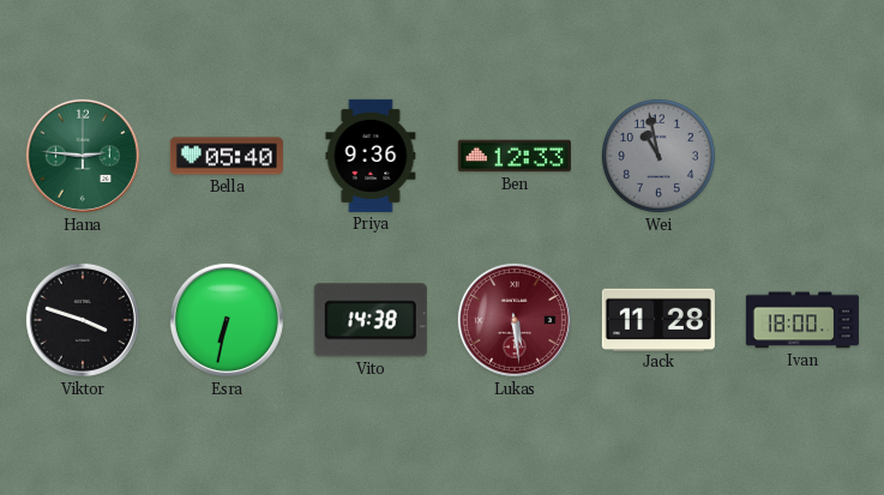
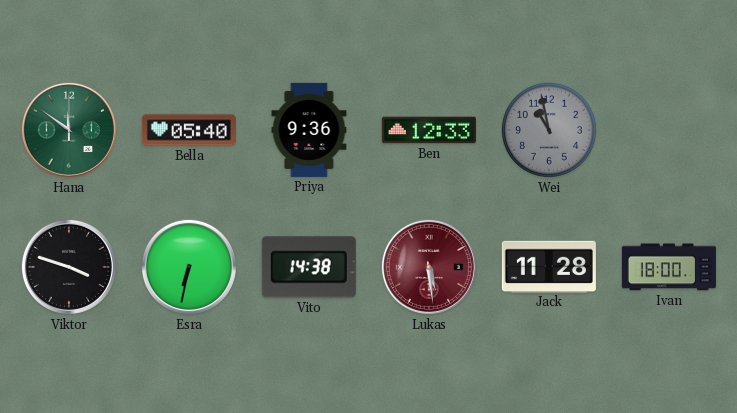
Hana: 2:46 -> 11:51 (69, 130)
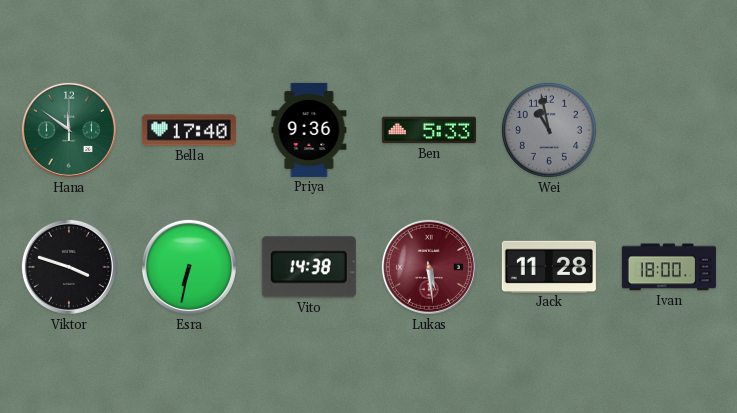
Bella: 05:40 -> 17:40 (189, 130)
Ben: 12:33 -> 5:33 (429, 130)
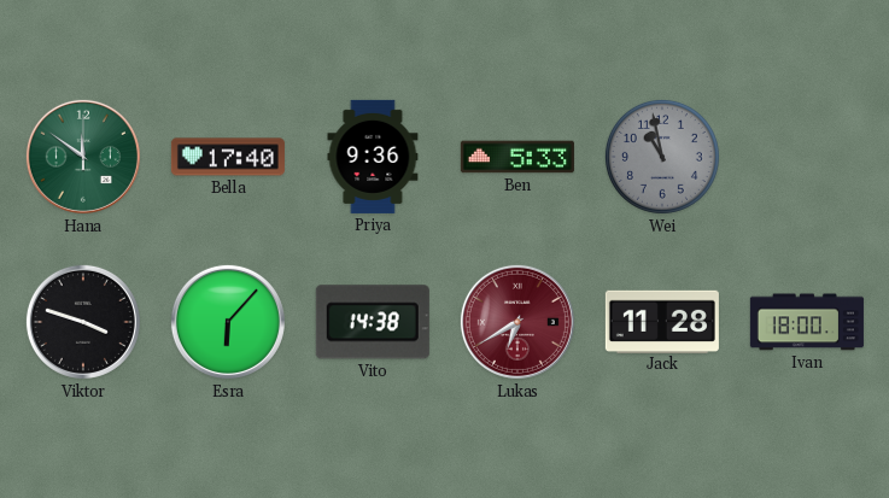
Esra: 6:32 -> 6:07 (228, 322)
Lukas: 5:29 -> 6:40 (517, 322)
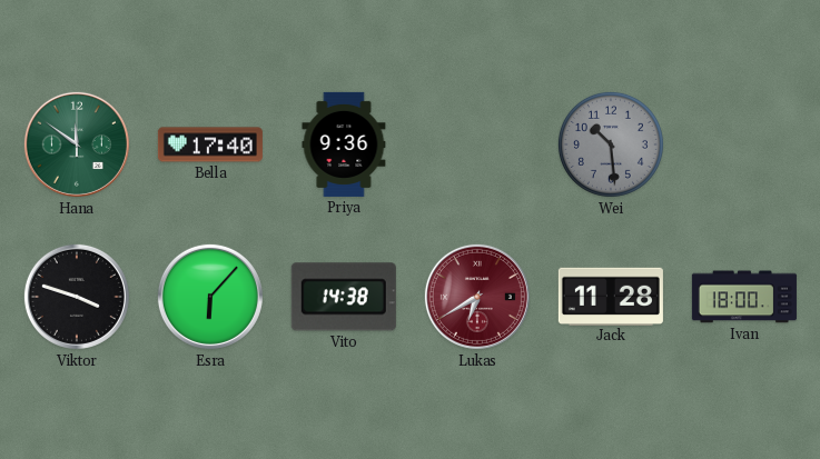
Ben: 5:33 -> none (517, 157)
Wei: 10:58 -> 10:29 (611, 144)
